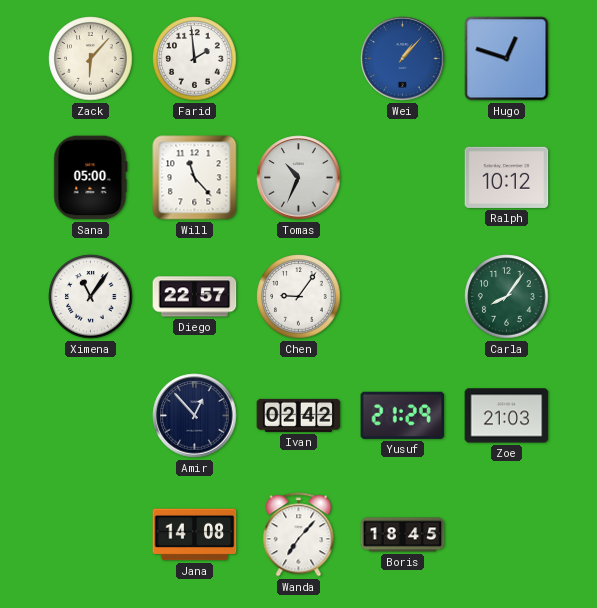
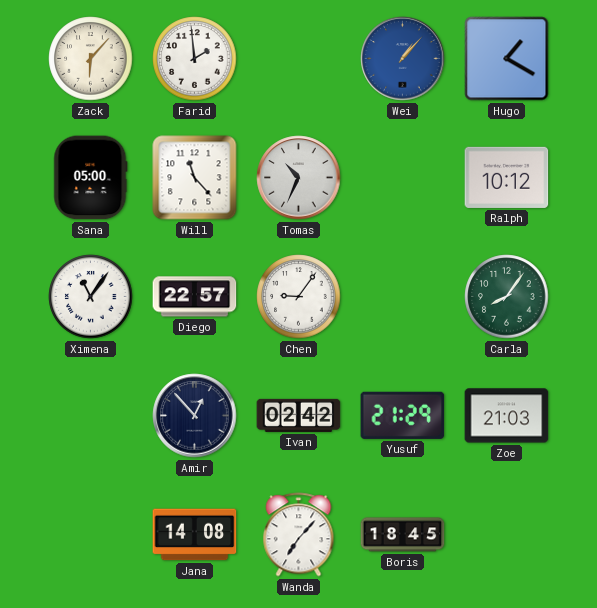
Hugo: 12:48 -> 1:20 (507, 59)
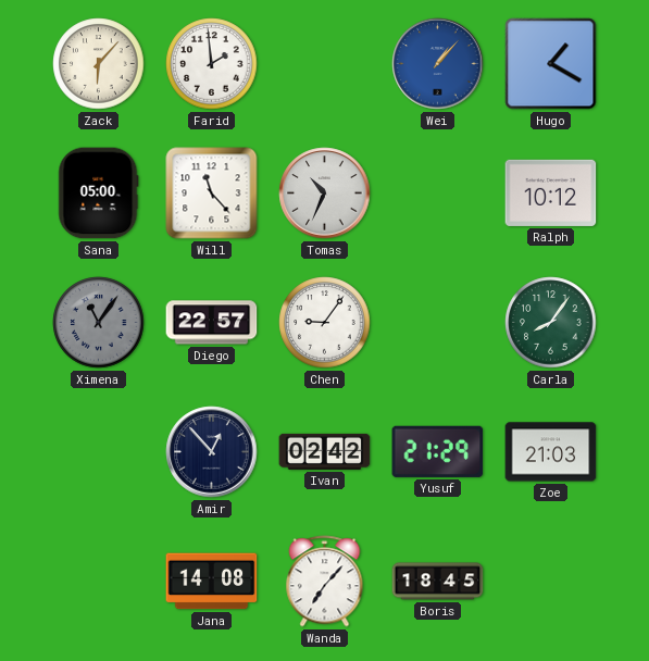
Ximena dial: white -> grey (99, 323)
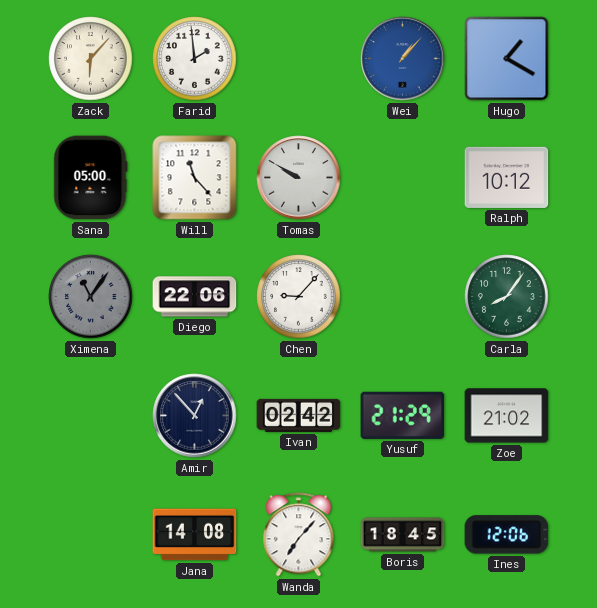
Tomas: 10:34 -> 9:50 (299, 178)
Diego: 22:57 -> 22:06 (195, 297)
Chen: 9:06 -> 9:07 (299, 297)
Zoe: 21:03 -> 21:02 (507, 416)
Ines: none -> 12:06 (507, 535)
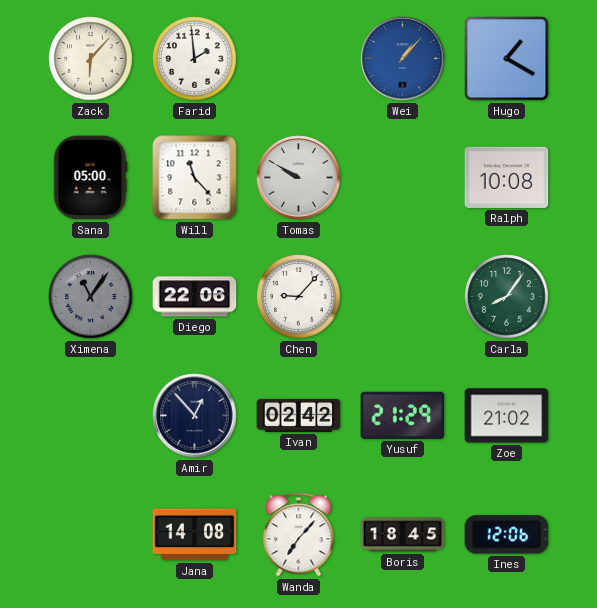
Ralph: 10:12 -> 10:08 (507, 177)
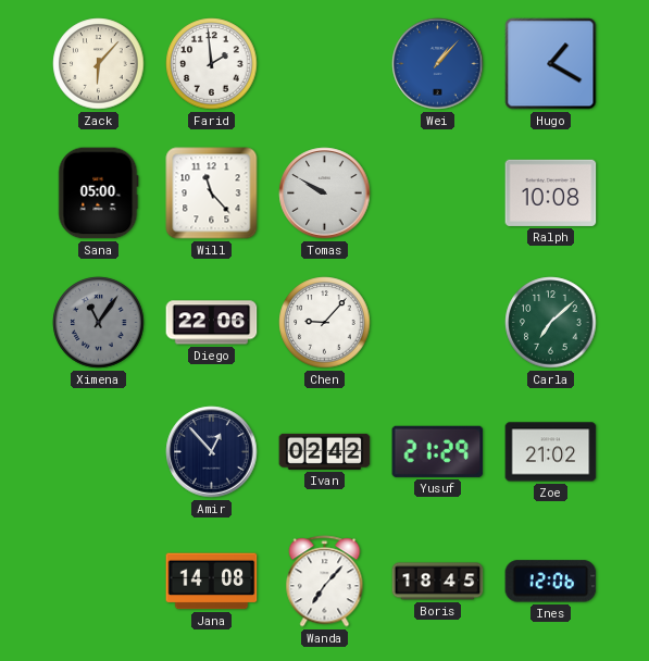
Carla: 8:06 -> 7:08 (551, 323)
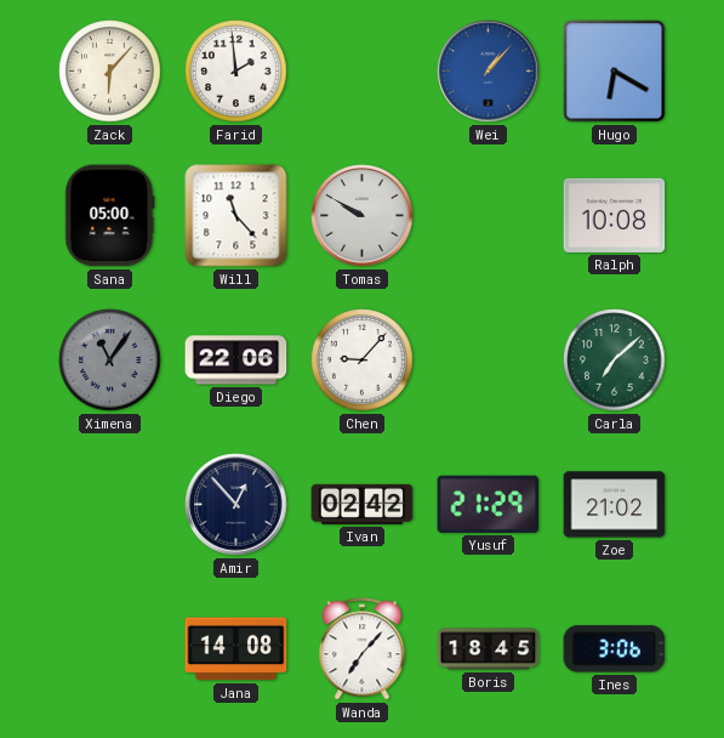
Hugo: 1:20 -> 6:20 (615, 72)
Ines: 12:06 -> 3:06 (615, 649)
